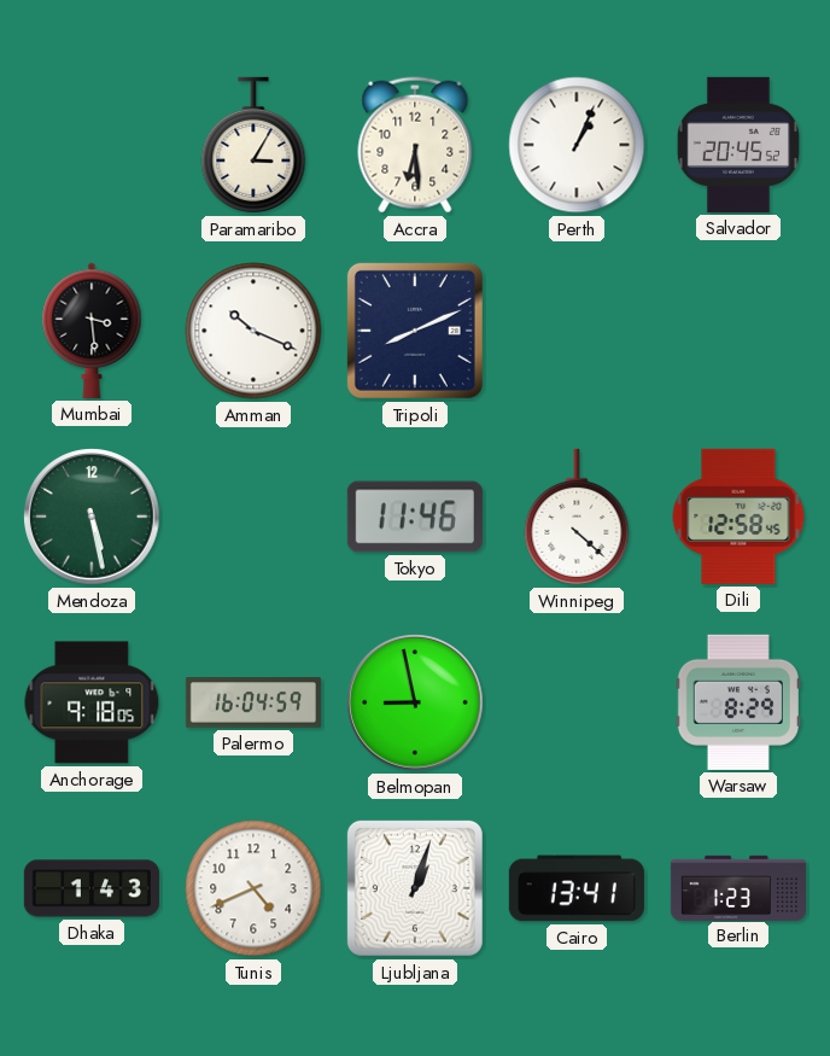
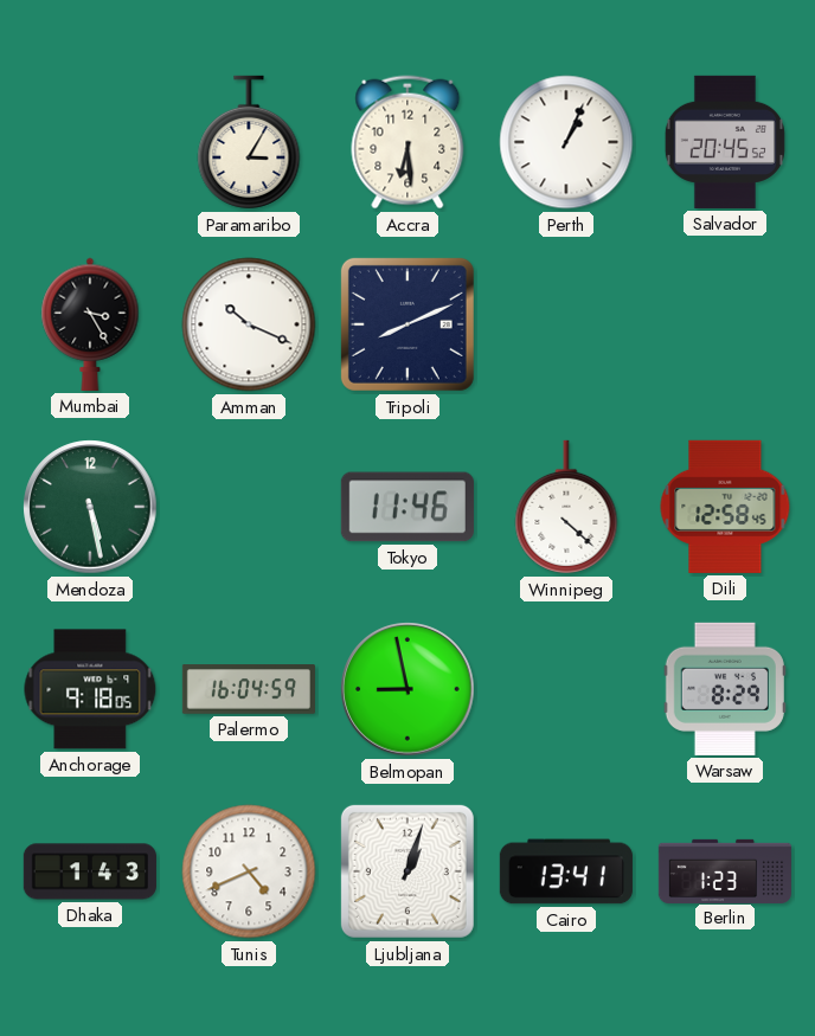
Mumbai: 3:29 -> 3:25 (90, 324)
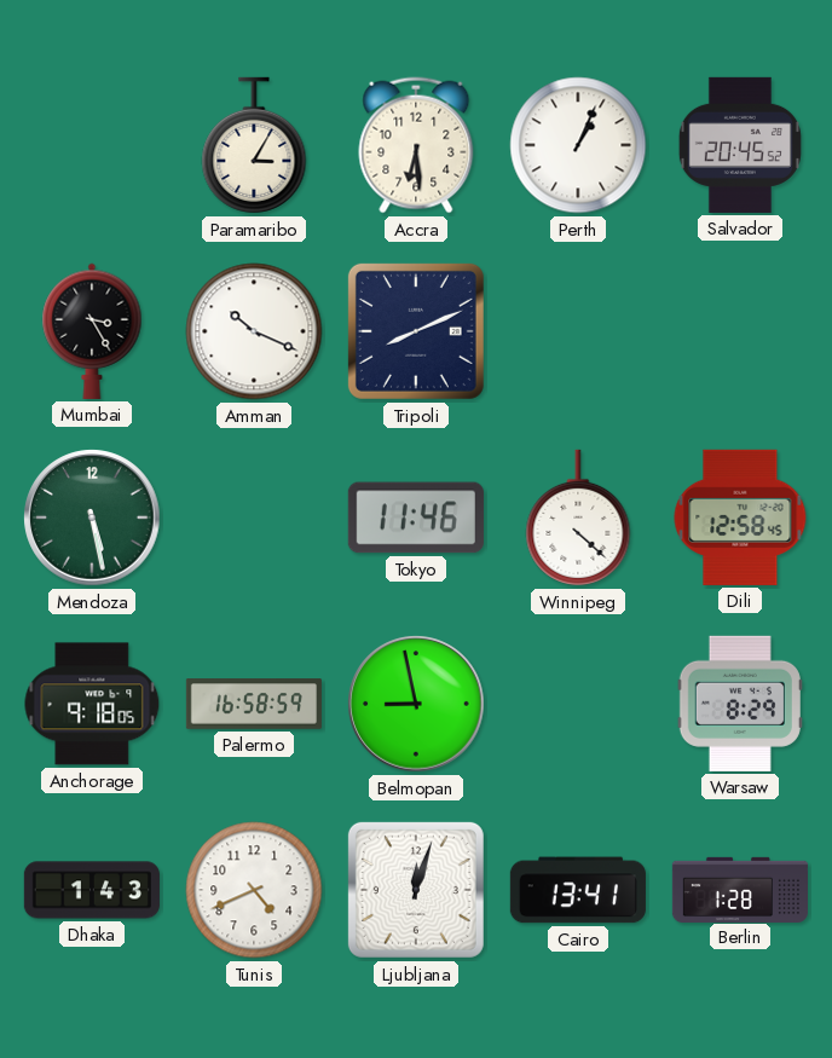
Palermo: 16:04 -> 16:58 (254, 704)
Ljubljana: 1:03 -> 12:03 (416, 890)
Berlin: 1:23 -> 1:28 (739, 889)
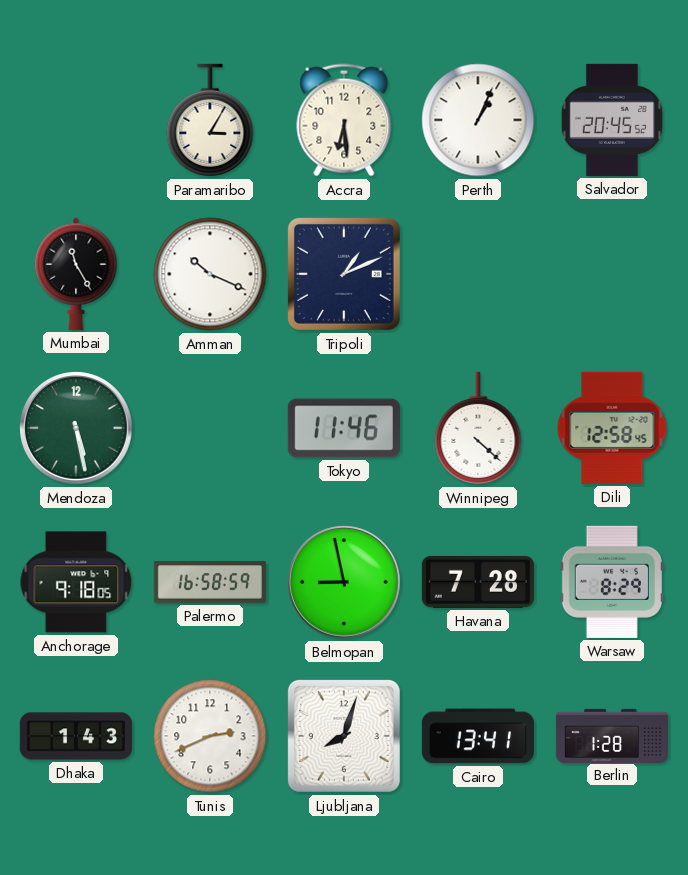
Mumbai: 3:25 -> 11:25 (76, 274)
Tripoli: 8:11 -> 1:11 (344, 274)
Havana: none -> 7:28 (478, 582)
Tunis: 4:41 -> 2:41 (210, 736)
Ljubljana: 12:03 -> 8:03 (344, 736)
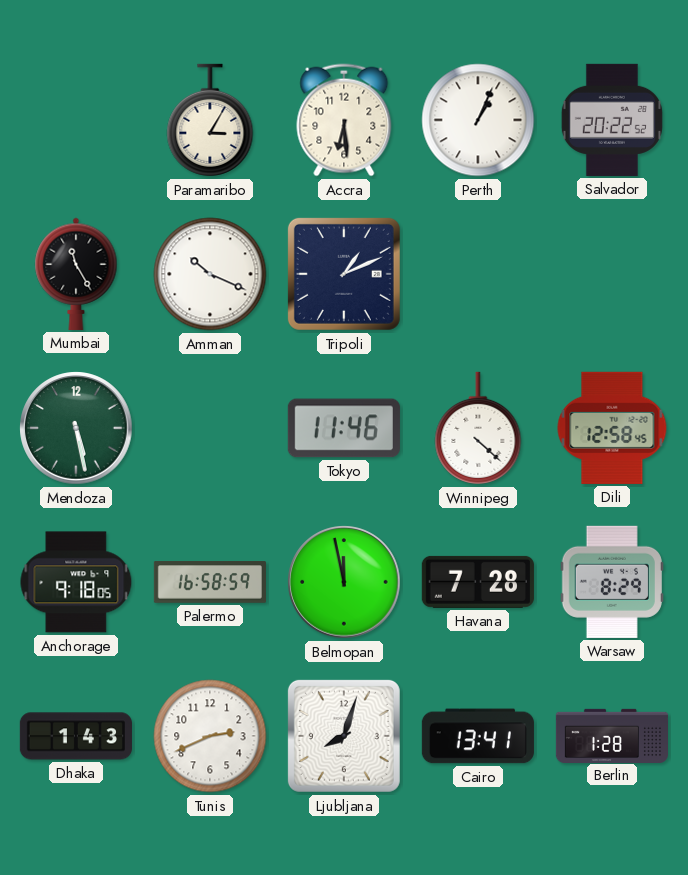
Salvador: 20:45 -> 20:22 (612, 120)
Belmopan: 8:58 -> 11:58 (344, 582)
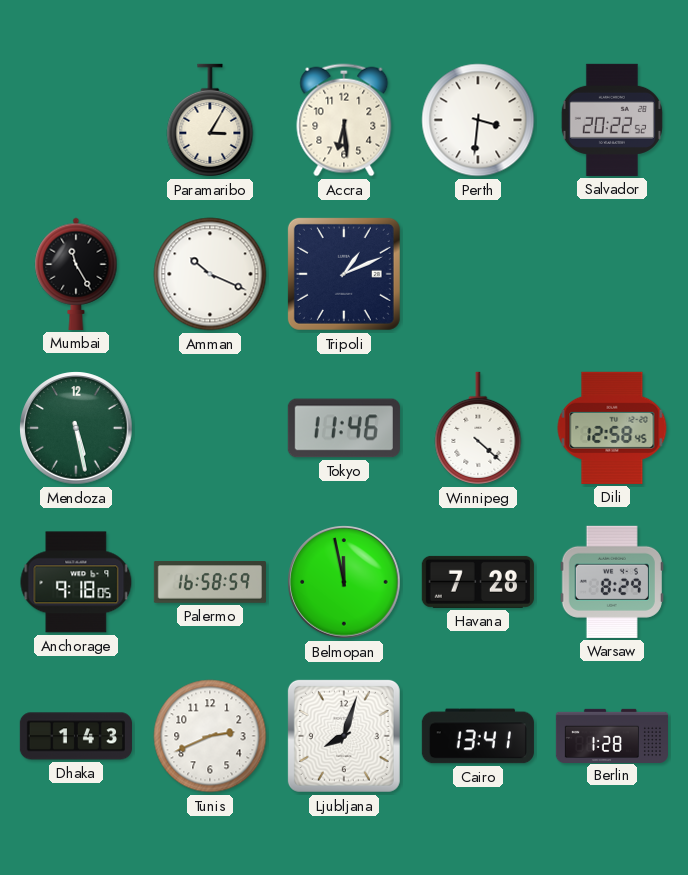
Perth: 1:04 -> 3:31 (478, 120)
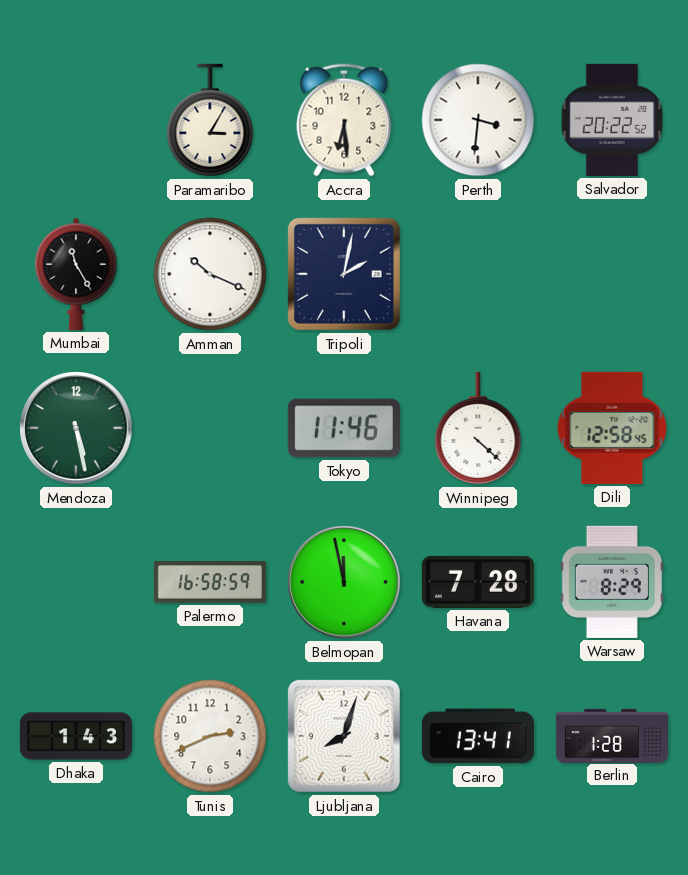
Tripoli: 1:11 -> 2:02 (344, 274)
Anchorage: 9:18 -> none (76, 582)
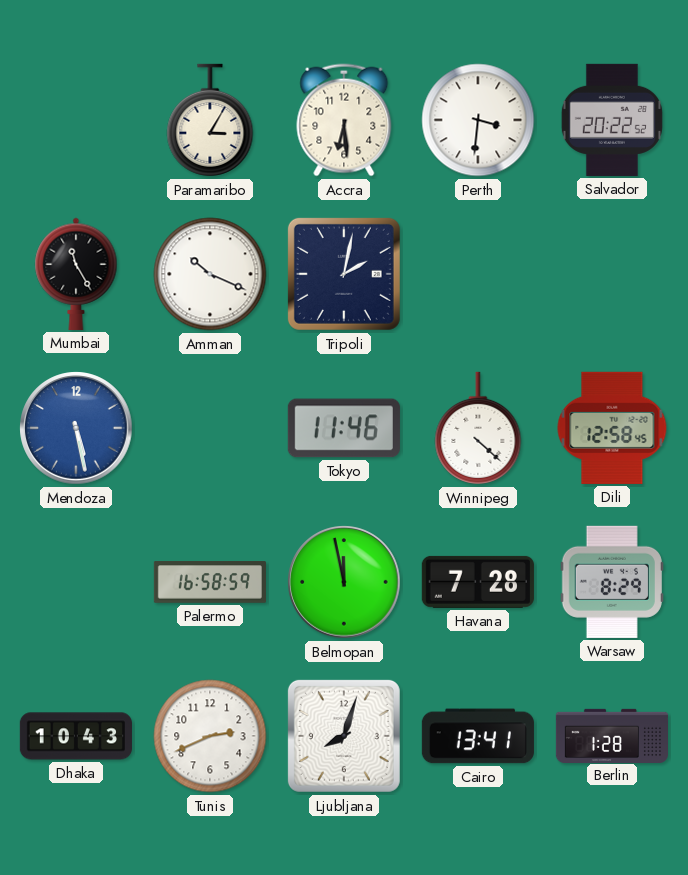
Mendoza dial: green -> blue (76, 428)
Dhaka: 1:43 -> 10:43 (76, 736)
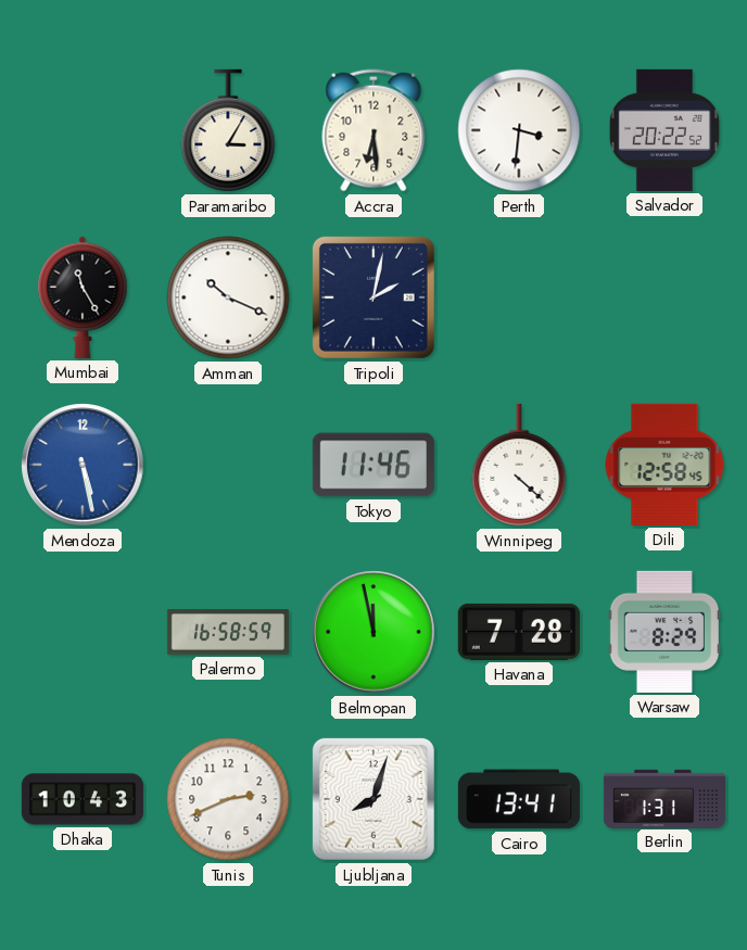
Berlin: 1:28 -> 1:31 (663, 798)
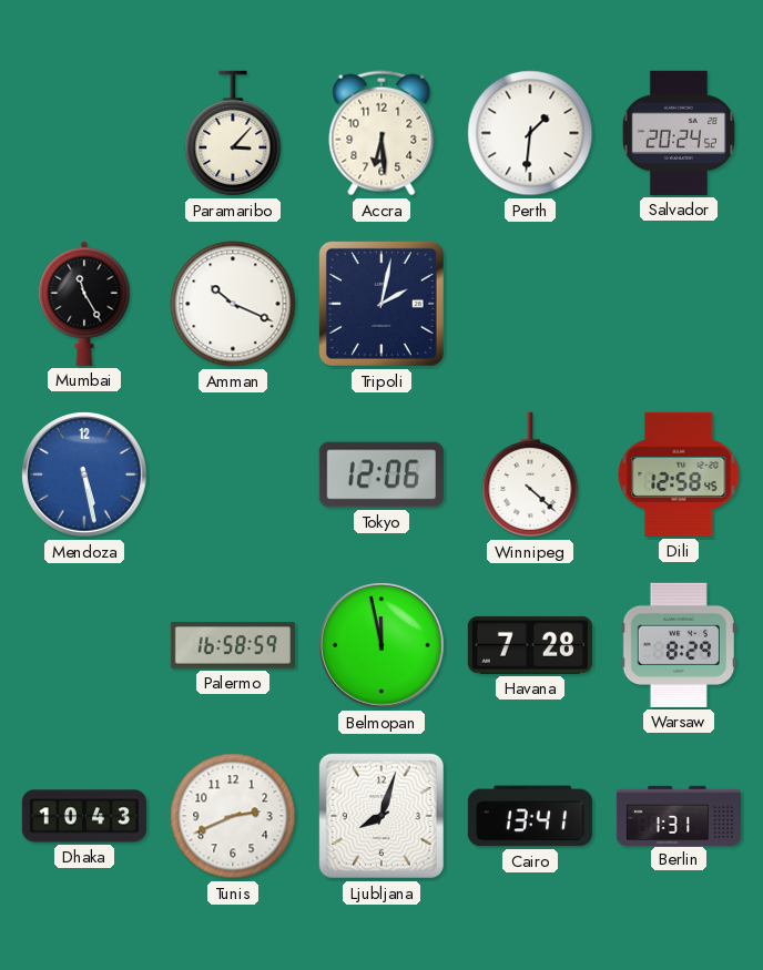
Paramaribo: 3:05 -> 3:07 (233, 133)
Perth: 3:31 -> 1:31 (530, 133)
Salvador: 20:22 -> 20:24 (679, 133)
Tokyo: 11:46 -> 12:06 (381, 474)
